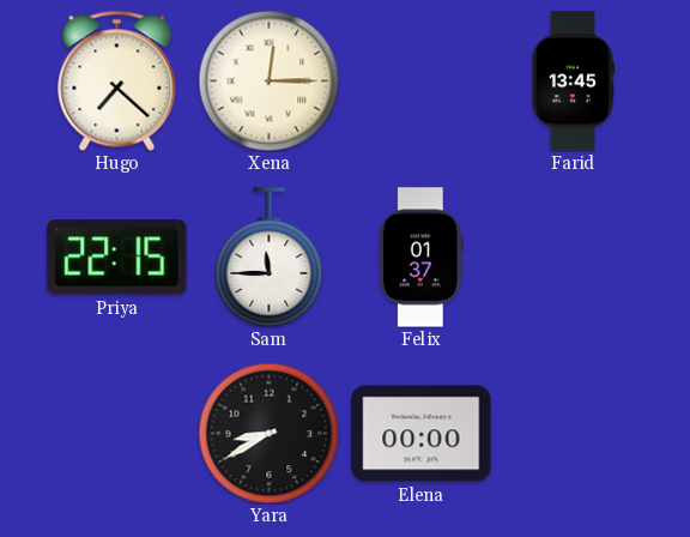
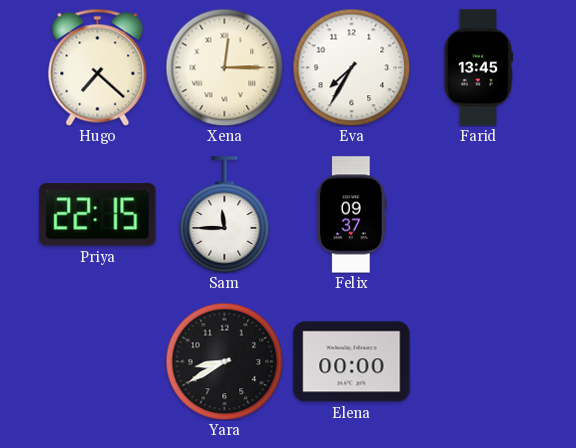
Eva: none -> 7:35 (351, 67)
Felix: 01:37 -> 09:37 (351, 215)
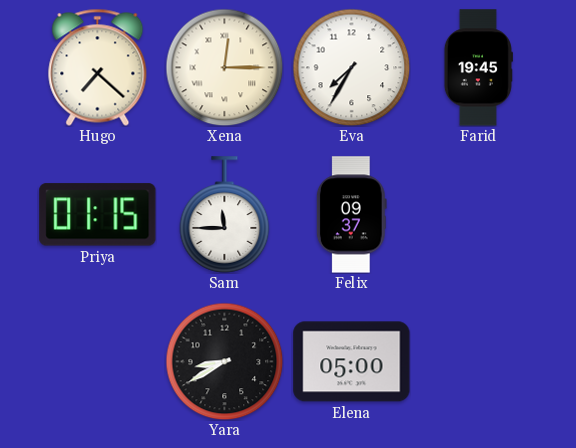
Farid: 13:45 -> 19:45 (478, 68)
Priya: 22:15 -> 01:15 (98, 215)
Elena: 00:00 -> 05:00 (352, 362)
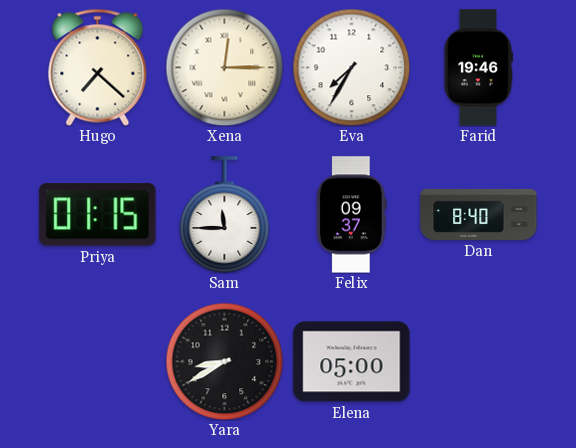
Farid: 19:45 -> 19:46 (478, 68)
Dan: none -> 8:40 (479, 214)
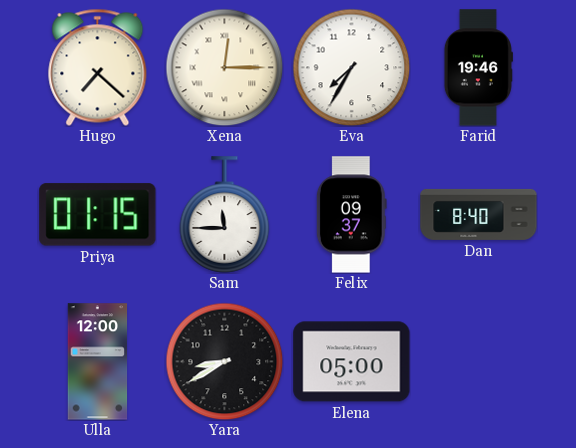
Ulla: none -> 12:00 (98, 362)
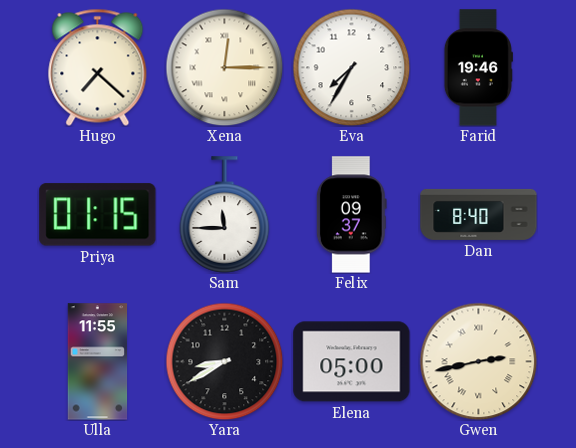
Ulla: 12:00 -> 11:55 (98, 362)
Gwen: none -> 2:43 (478, 361)
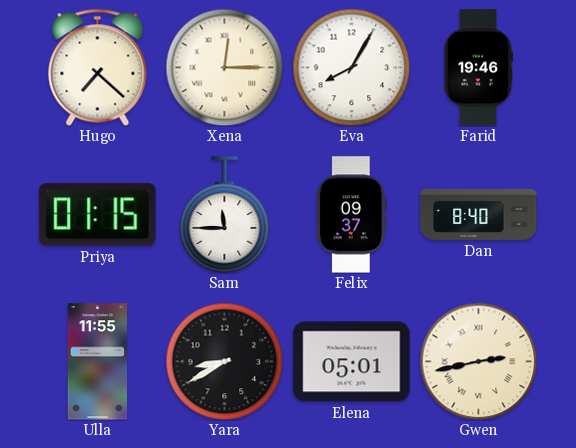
Eva: 7:35 -> 8:05 (351, 67)
Elena: 05:00 -> 05:01 (352, 362)
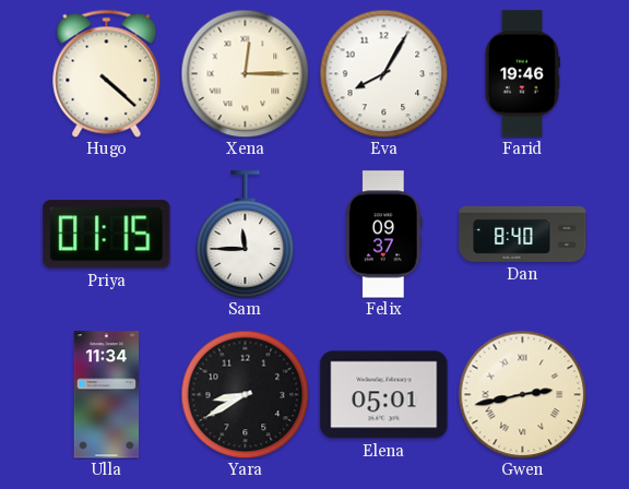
Hugo: 7:22 -> 4:22 (107, 73)
Ulla: 11:55 -> 11:34 (107, 395)
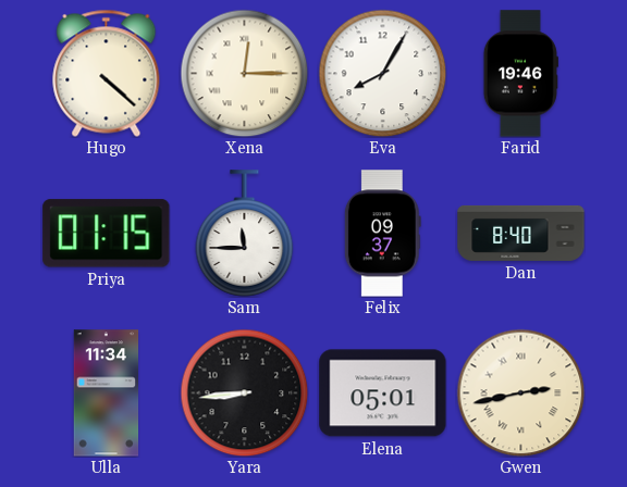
Yara: 8:40 -> 8:44 (244, 392)
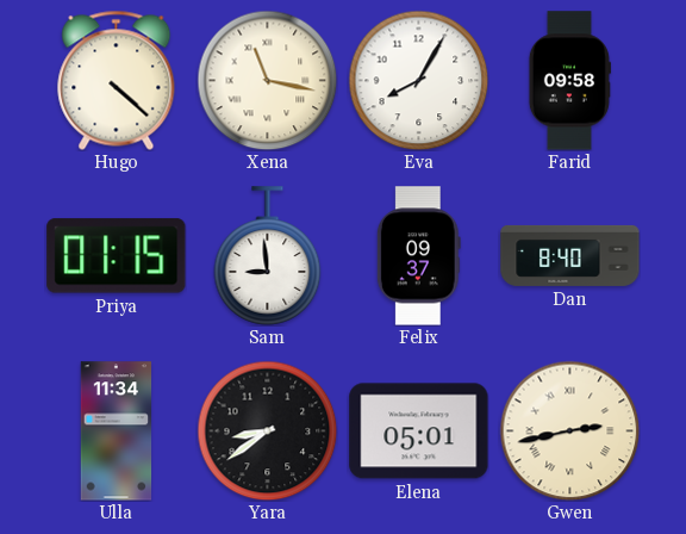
Xena: 12:15 -> 11:17 (267, 80)
Farid: 19:46 -> 09:58 (569, 81)
Sam: 11:45 -> 8:59 (268, 256)
Yara: 8:44 -> 8:39 (267, 430)
